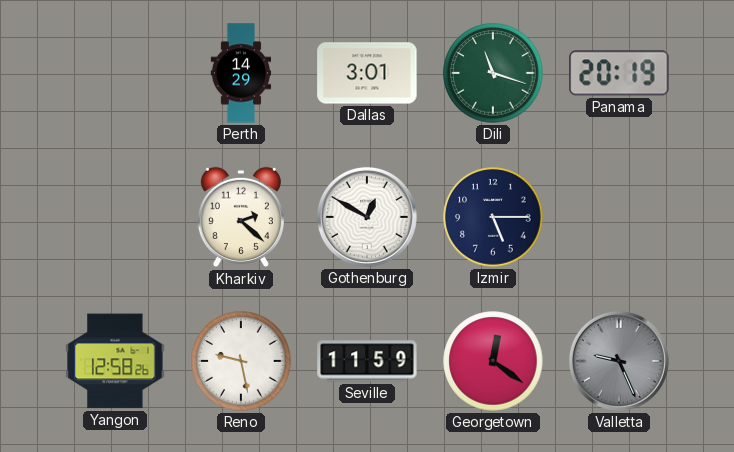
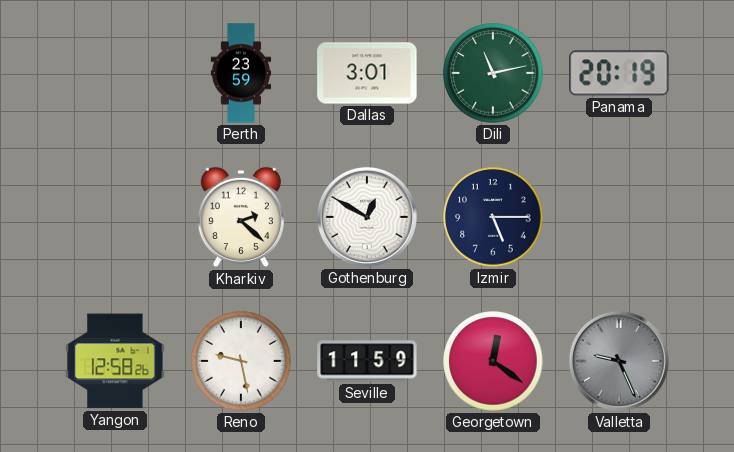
Perth: 14:29 -> 23:59 (241, 73)
Dili: 11:18 -> 11:13 (493, 73)
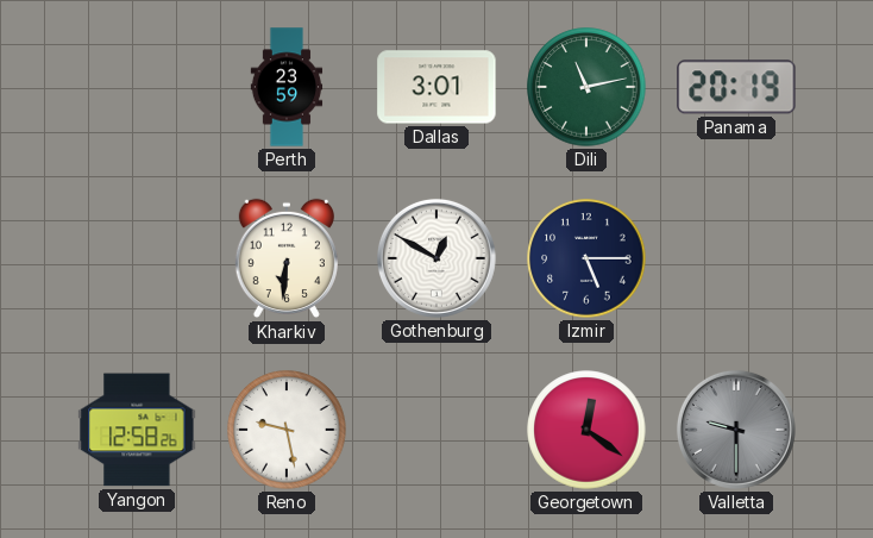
Kharkiv: 2:22 -> 6:31 (287, 258)
Seville: 11:59 -> none (367, 361)
Valletta: 9:26 -> 9:30 (736, 430)
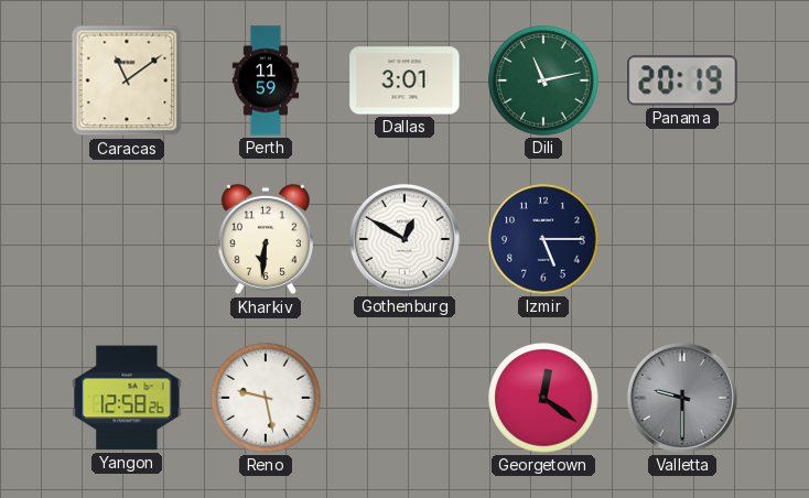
Caracas: none -> 11:09 (127, 80)
Perth: 23:59 -> 11:59 (266, 80)
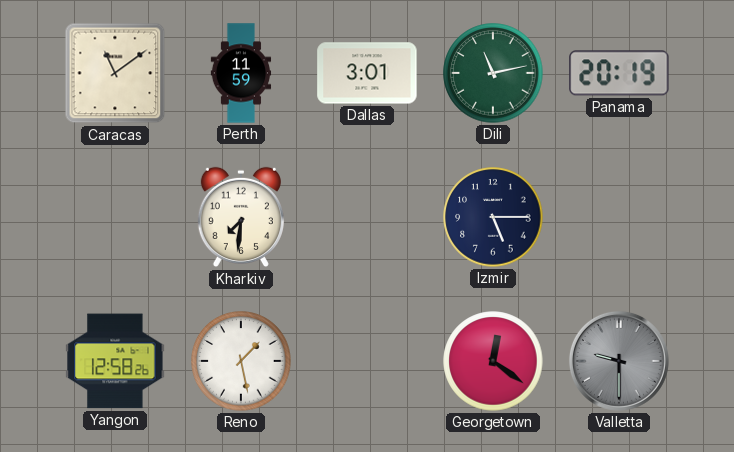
Kharkiv: 6:31 -> 7:31 (241, 217)
Gothenburg: 12:50 -> none (404, 239)
Reno: 9:28 -> 1:28 (241, 361)
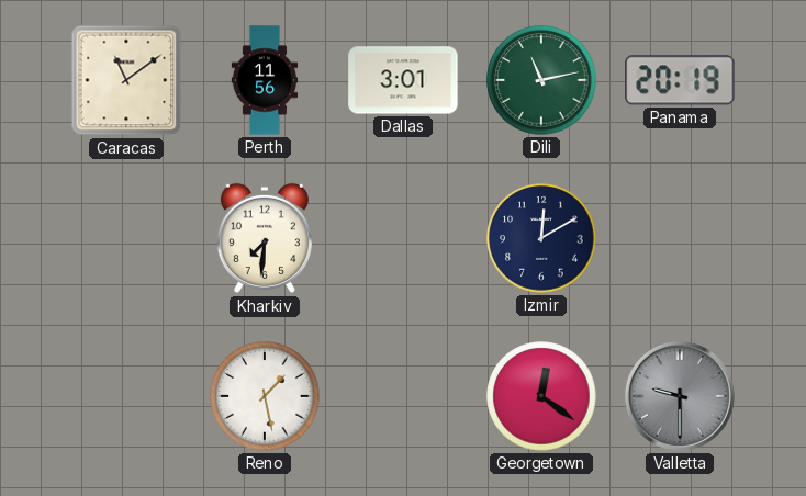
Perth: 11:59 -> 11:56 (265, 80)
Izmir: 5:15 -> 12:10 (541, 238)
Yangon: 12:58 -> none (115, 361)
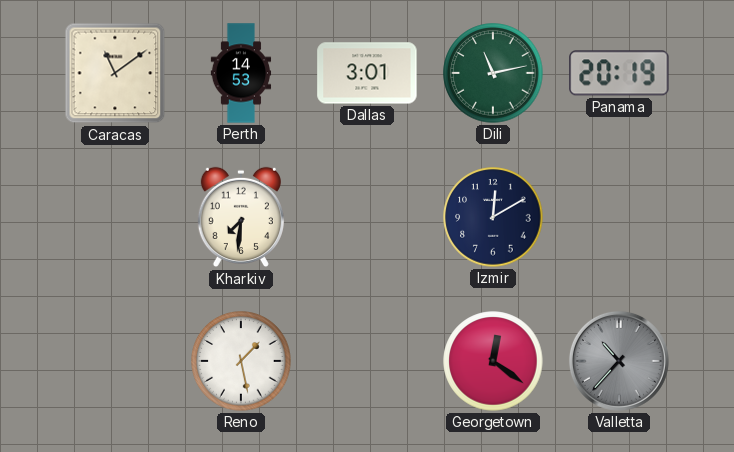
Perth: 11:56 -> 14:53 (241, 73)
Valletta: 9:30 -> 10:37 (619, 361)
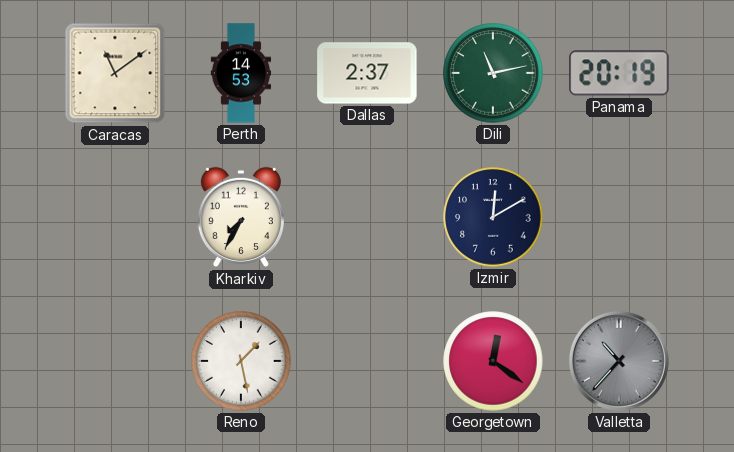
Dallas: 3:01 -> 2:37 (367, 73)
Kharkiv: 7:31 -> 7:35 (241, 217)
